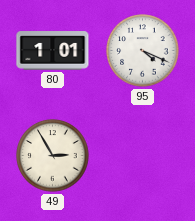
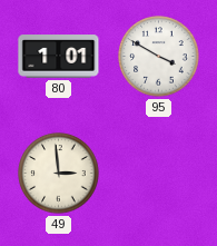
95: 4:19 -> 3:50 (159, 57)
49: 2:55 -> 2:59 (59, 174)
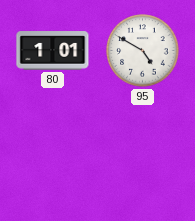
95: 3:50 -> 4:50 (143, 51)
49: 2:59 -> none (59, 174)
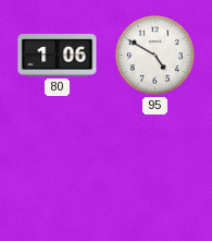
80: 1:01 -> 1:06 (58, 56)
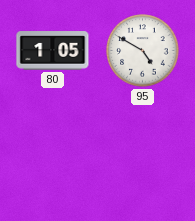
80: 1:06 -> 1:05 (53, 51)
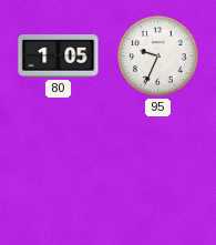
95: 4:50 -> 9:34 (158, 57)
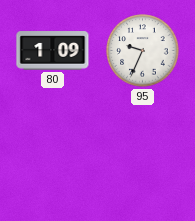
80: 1:05 -> 1:09 (53, 51)
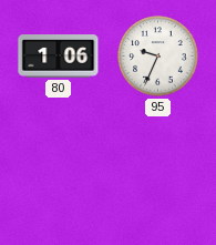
80: 1:09 -> 1:06 (59, 57)
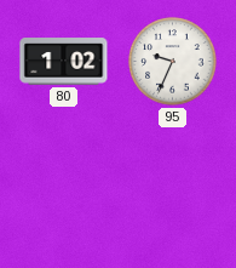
80: 1:06 -> 1:02 (64, 62)
